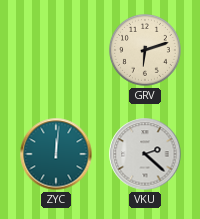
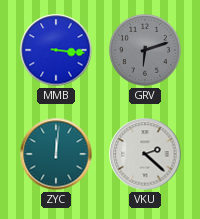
MMB: none -> 3:16 (56, 50)
GRV dial: cream -> grey (145, 50)
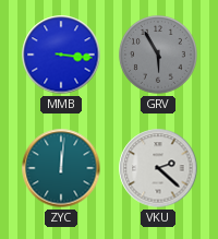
GRV: 6:12 -> 5:55 (158, 55)
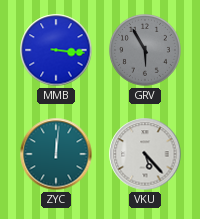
VKU: 2:22 -> 5:23 (145, 154)
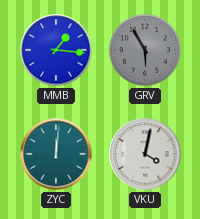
MMB: 3:16 -> 1:16 (56, 50)
VKU: 5:23 -> 4:02 (145, 154)
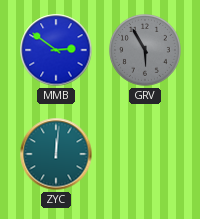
MMB: 1:16 -> 2:51 (56, 50)
VKU: 4:02 -> none (145, 154)
